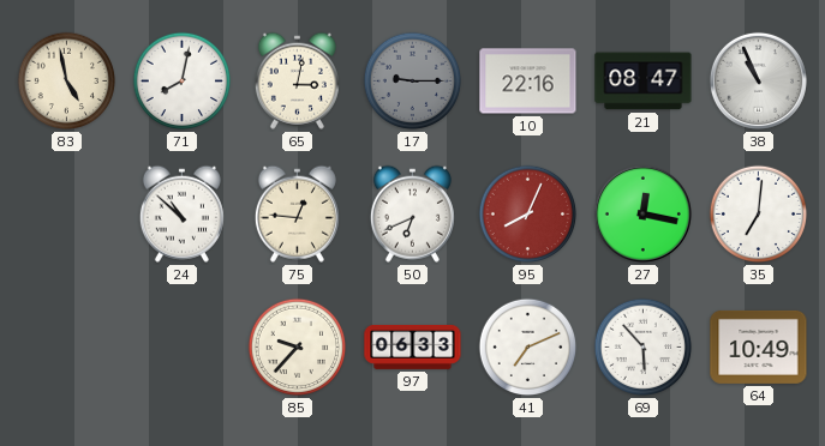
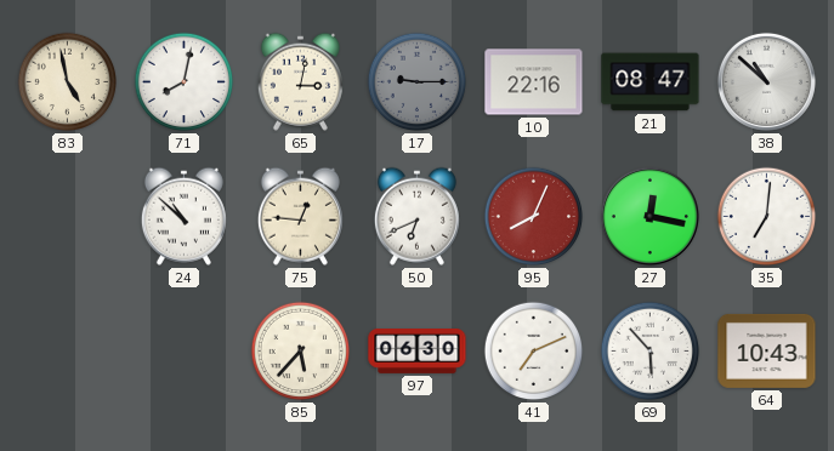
38: 10:56 -> 10:52 (766, 81)
85: 9:37 -> 5:37 (301, 352)
97: 06:33 -> 06:30 (418, 352)
64: 10:49 -> 10:43 (767, 350)
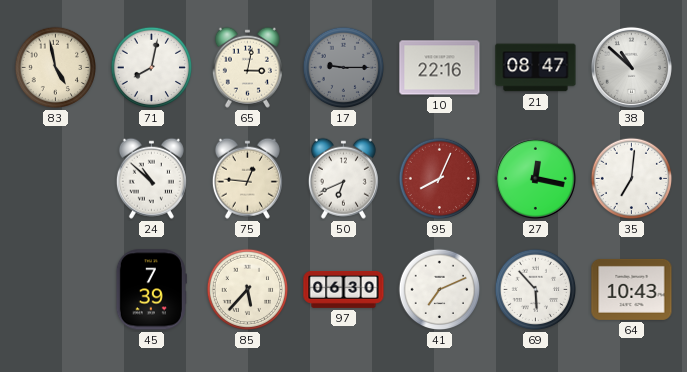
45: none -> 7:39 (151, 290)
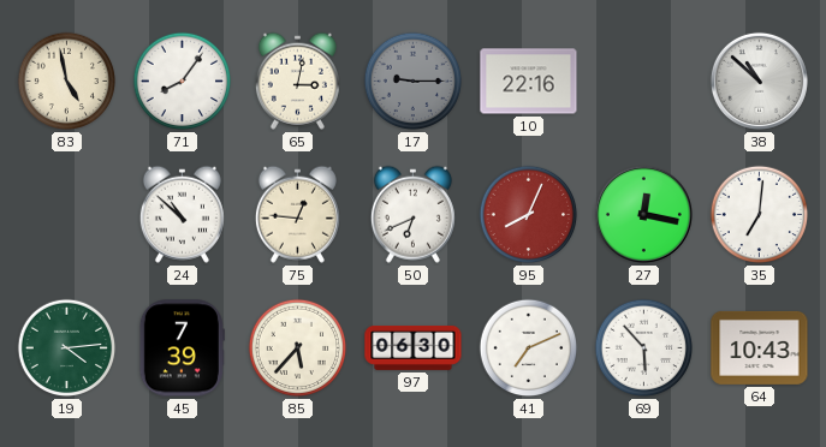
71: 8:02 -> 8:06 (183, 82)
21: 08:47 -> none (536, 68)
19: none -> 4:14 (67, 348)
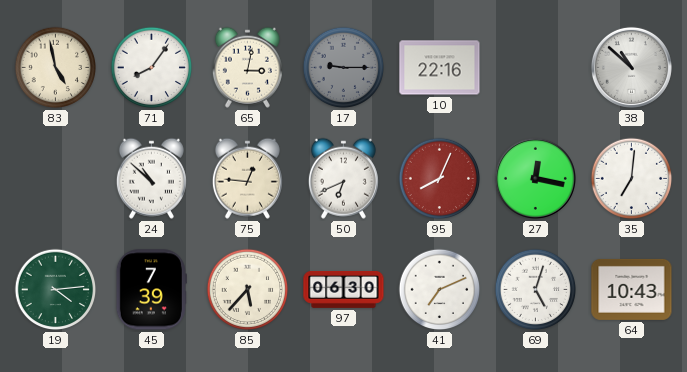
69: 5:53 -> 5:03 (536, 290)
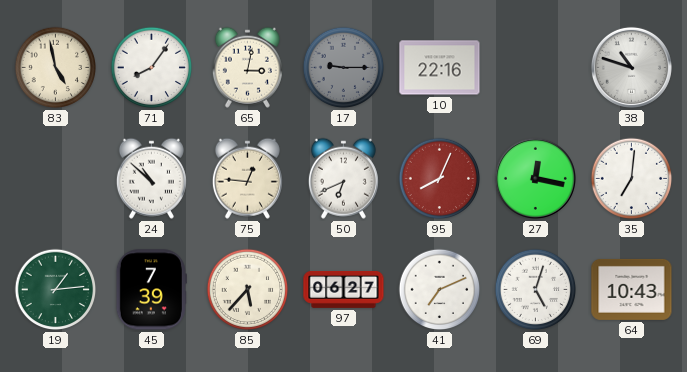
38: 10:52 -> 10:48 (631, 67)
19: 4:14 -> 1:14 (56, 290)
97: 06:30 -> 06:27 (344, 290)
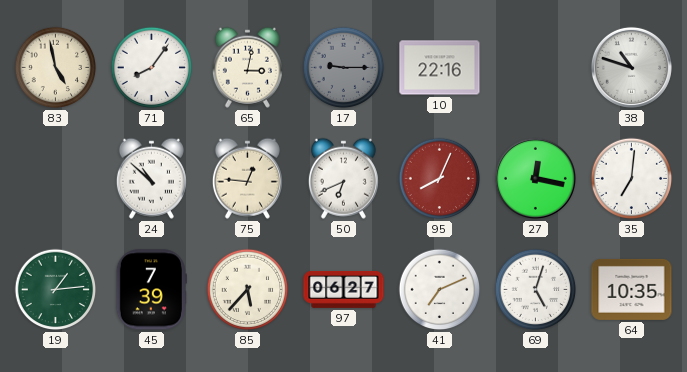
64: 10:43 -> 10:35 (632, 289)
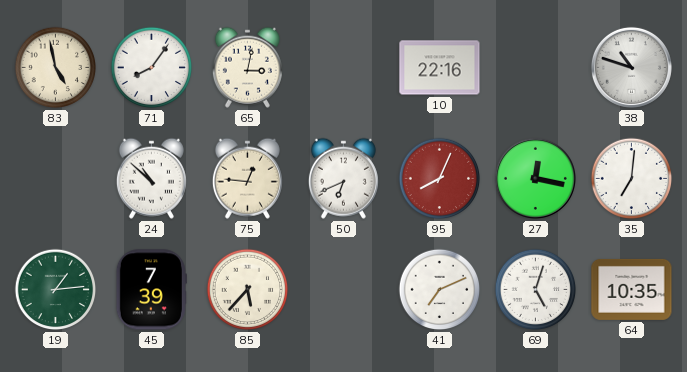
17: 9:15 -> none (344, 68)
97: 06:27 -> none (344, 290)
